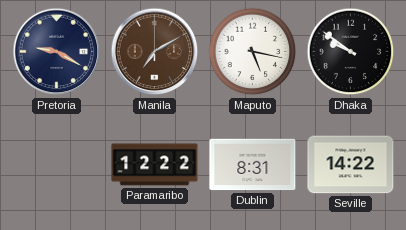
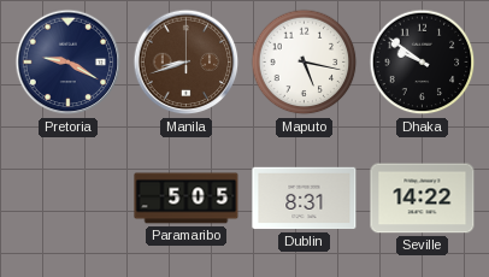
Manila: 7:10 -> 8:42 (187, 63)
Paramaribo: 12:22 -> 5:05 (187, 199)
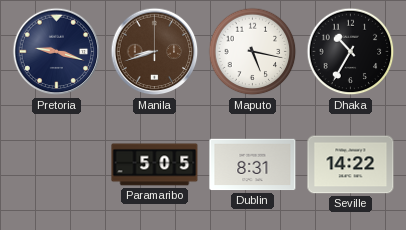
Pretoria: 9:20 -> 9:18 (57, 52)
Dhaka: 9:51 -> 10:35 (351, 52)
